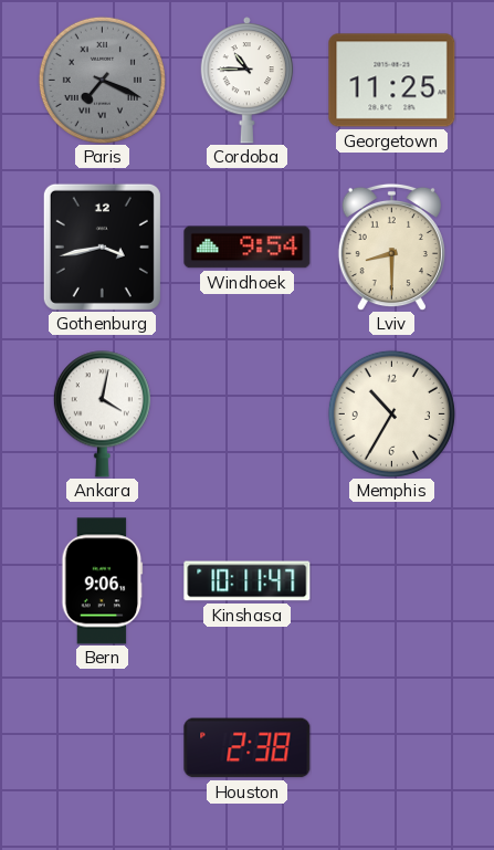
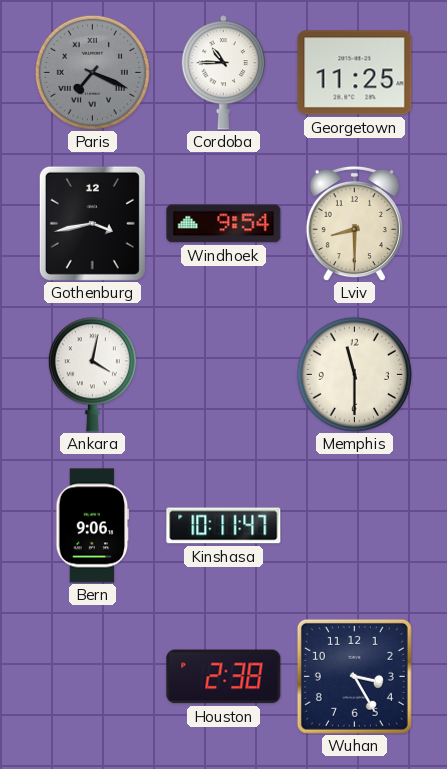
Memphis: 10:35 -> 11:30 (354, 374)
Wuhan: none -> 3:25 (354, 676)
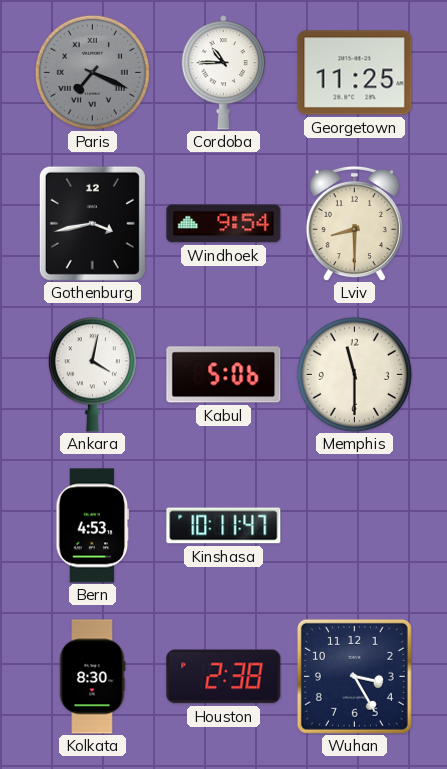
Kabul: none -> 5:06 (224, 375)
Bern: 9:06 -> 4:53 (93, 526)
Kolkata: none -> 8:30 (92, 677)
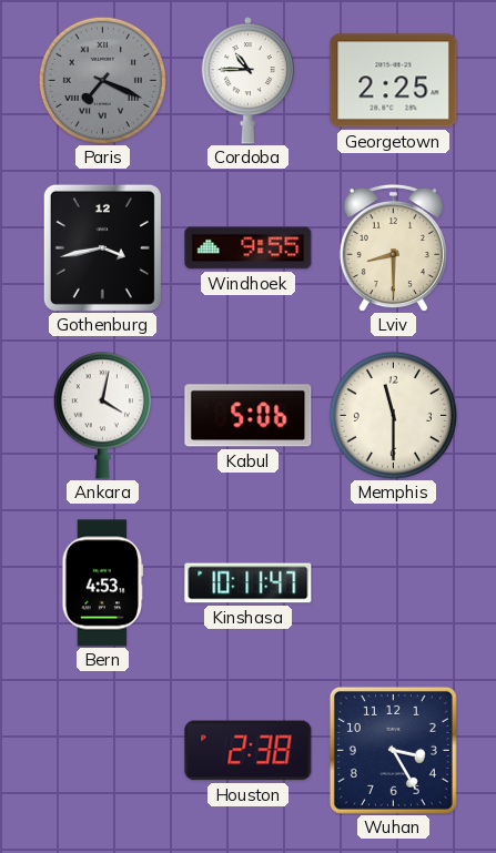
Georgetown: 11:25 -> 2:25 (394, 81)
Windhoek: 9:54 -> 9:55 (249, 248)
Kolkata: 8:30 -> none (92, 677)
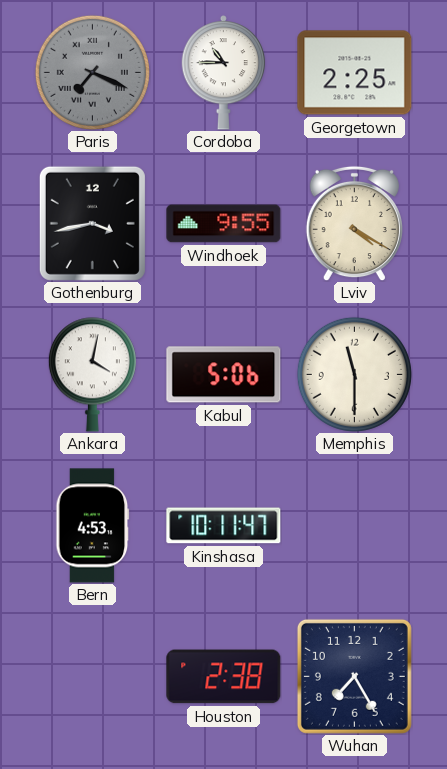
Lviv: 8:30 -> 4:20 (354, 223)
Wuhan: 3:25 -> 7:25 (354, 676)
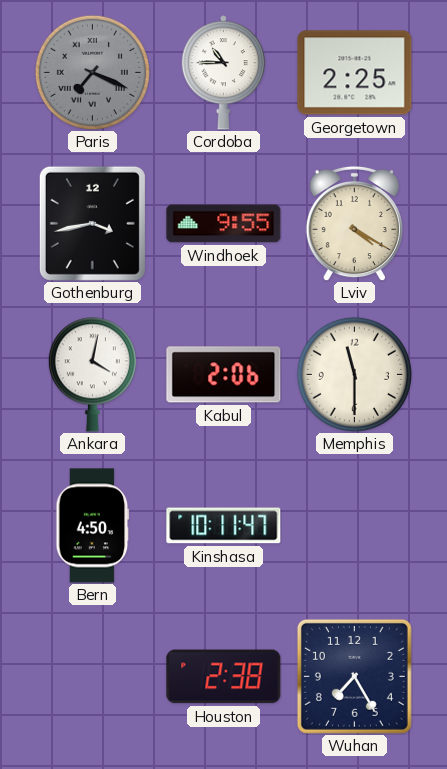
Kabul: 5:06 -> 2:06 (224, 375)
Bern: 4:53 -> 4:50 (93, 526)
